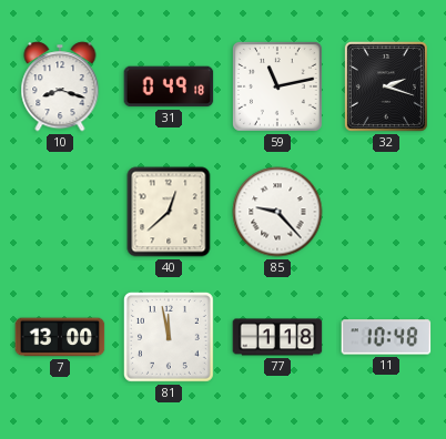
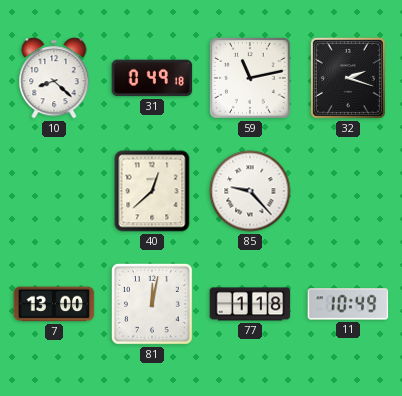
10: 8:18 -> 8:22 (54, 78)
81: 11:58 -> 12:02 (152, 304)
11: 10:48 -> 10:49 (348, 304)
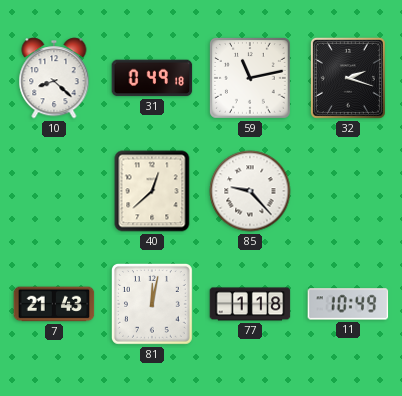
7: 13:00 -> 21:43 (54, 304)
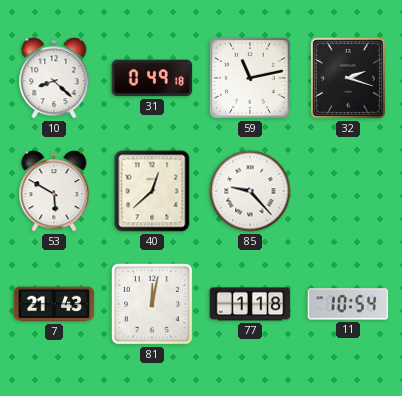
53: none -> 5:50 (54, 191)
11: 10:49 -> 10:54 (348, 304)
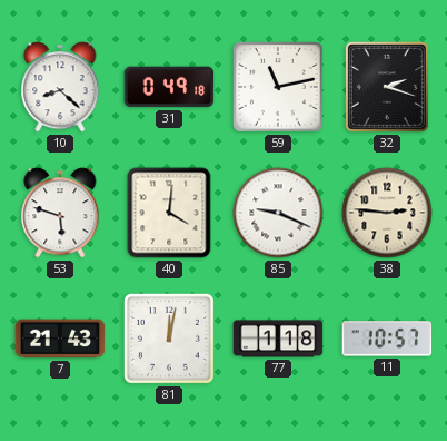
53: 5:50 -> 5:48 (60, 213)
40: 12:38 -> 4:01 (169, 213)
85: 9:23 -> 9:19 (278, 213)
38: none -> 2:46 (387, 213)
11: 10:54 -> 10:57 (387, 339)
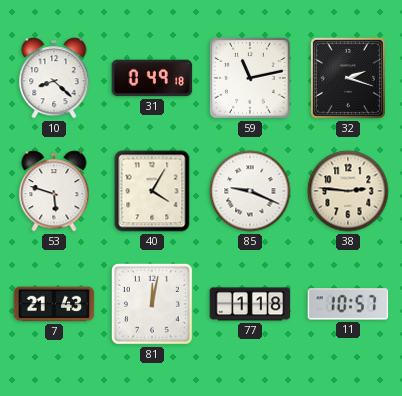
40: 4:01 -> 4:05 (152, 191)
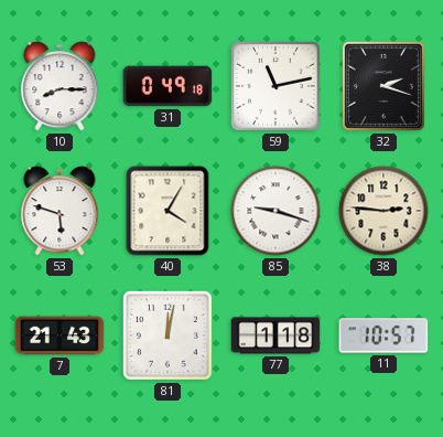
10: 8:22 -> 8:15 (60, 86)
85: 9:19 -> 9:18 (275, 211)
